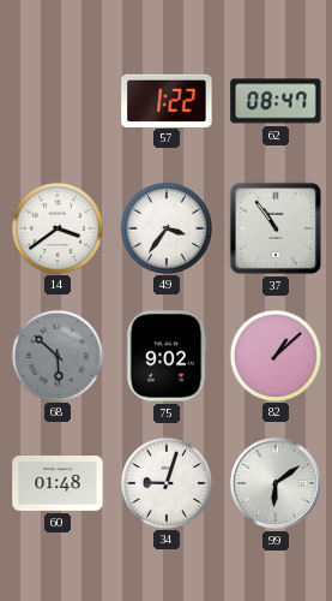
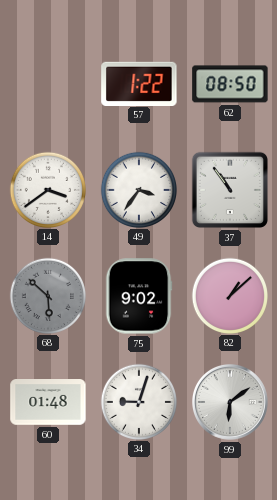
62: 08:47 -> 08:50 (230, 84)
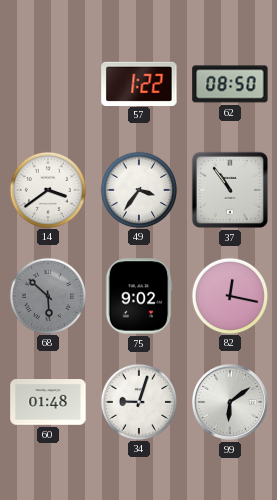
82: 1:08 -> 12:17 (229, 295)
